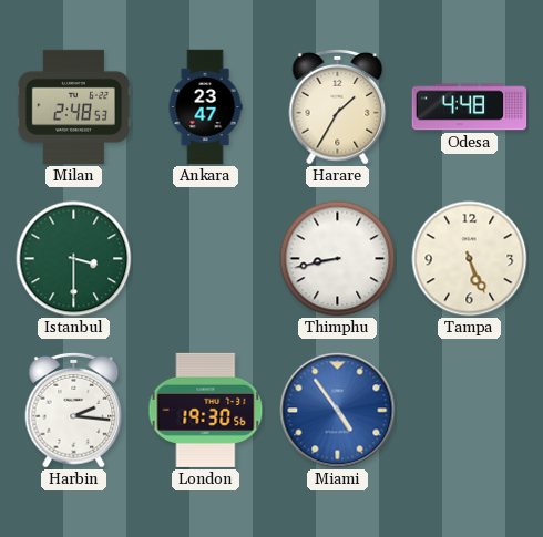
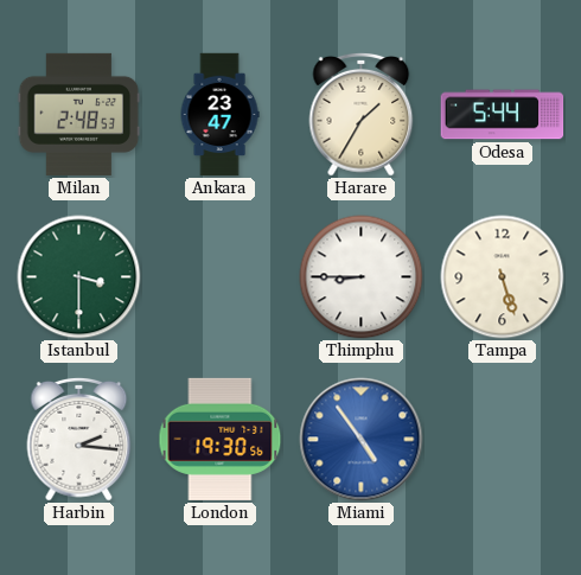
Odesa: 4:48 -> 5:44 (503, 115)
Thimphu: 8:43 -> 8:45 (362, 277)
Tampa: 5:26 -> 5:27 (503, 277)
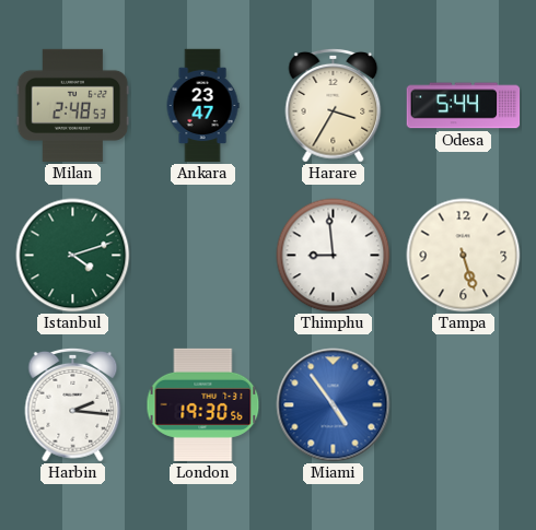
Harare: 1:35 -> 3:35 (334, 105)
Istanbul: 3:30 -> 4:12 (73, 256)
Thimphu: 8:45 -> 8:59 (334, 256)
